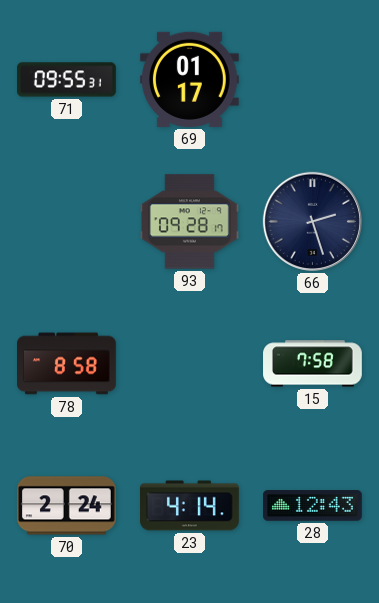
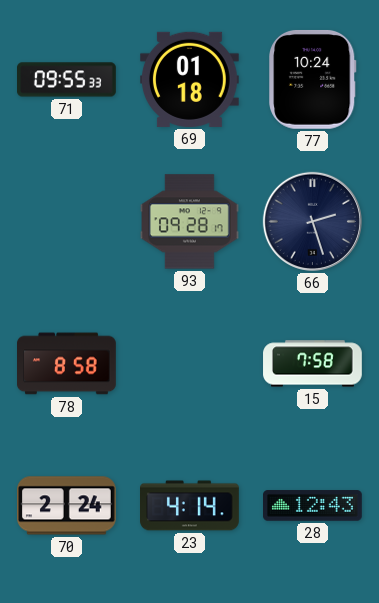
71: 09:55:31 -> 09:55:33 (67, 80)
69: 01:17 -> 01:18 (190, 79)
77: none -> 10:24 (313, 79)
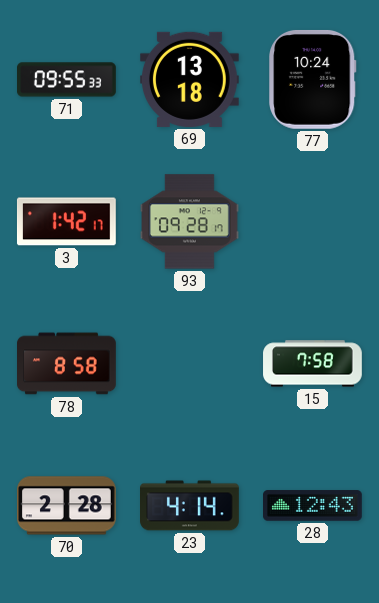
69: 01:18 -> 13:18 (190, 79)
3: none -> 1:42 (66, 222)
66: 2:27 -> none (312, 221)
70: 2:24 -> 2:28 (67, 506)
